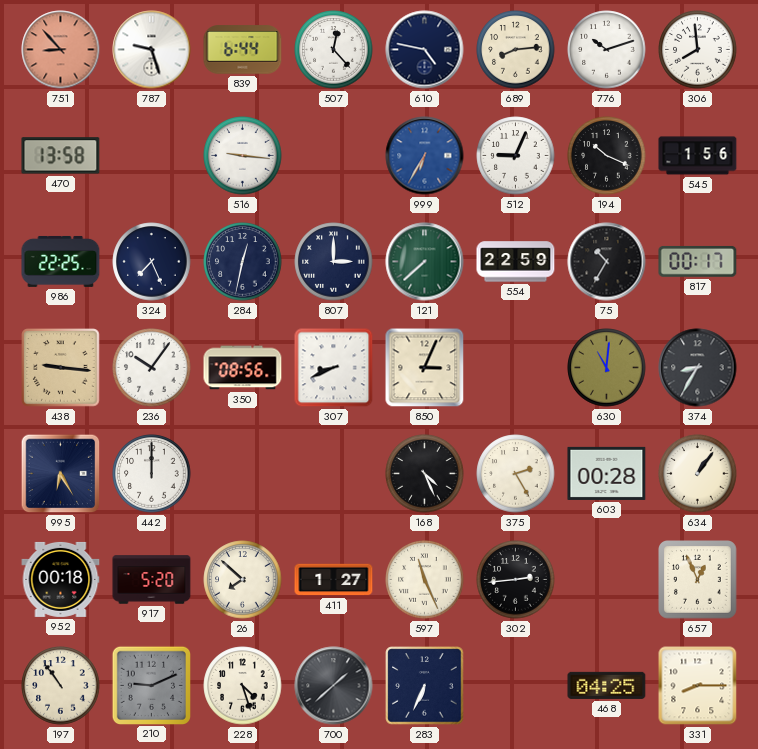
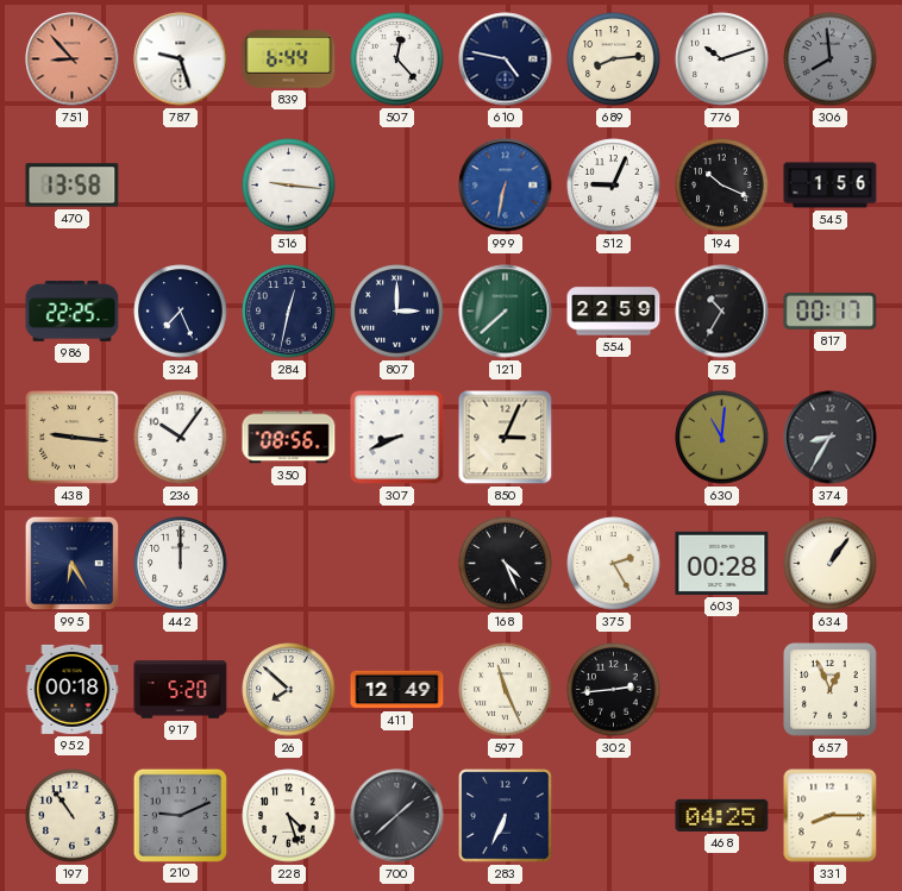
306 dial: white -> grey (831, 59)
999: 6:35 -> 6:32 (506, 186)
411: 1:27 -> 12:49 (397, 690)
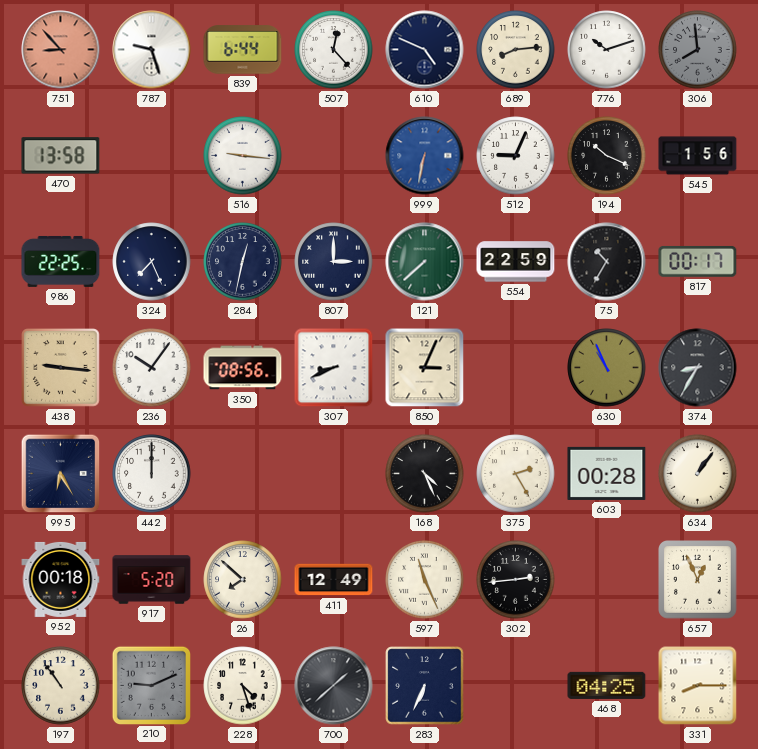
610: 4:47 -> 4:49 (425, 50)
630: 11:01 -> 10:56 (607, 368)
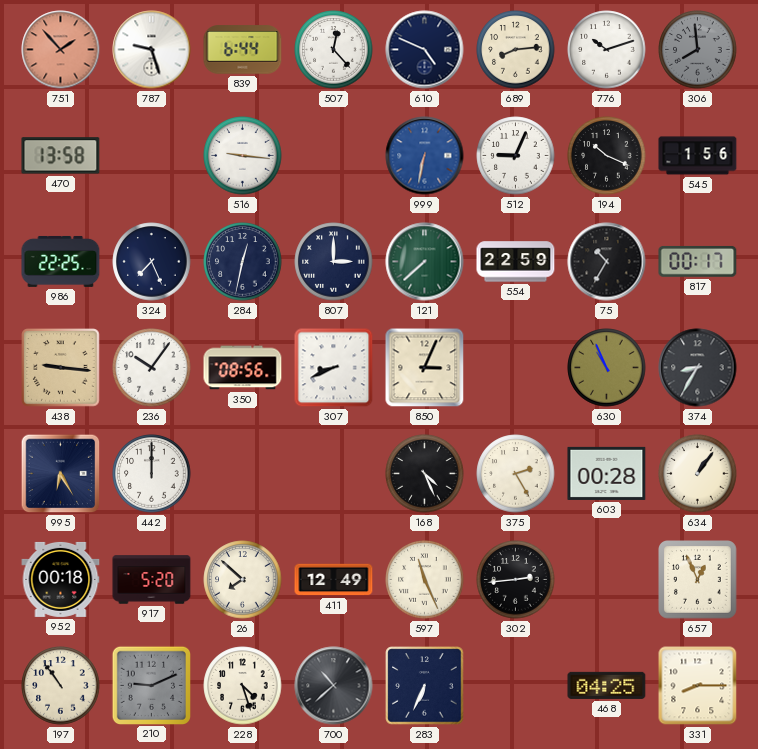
751: 8:53 -> 1:53 (61, 50)
700: 1:38 -> 10:38 (334, 686)
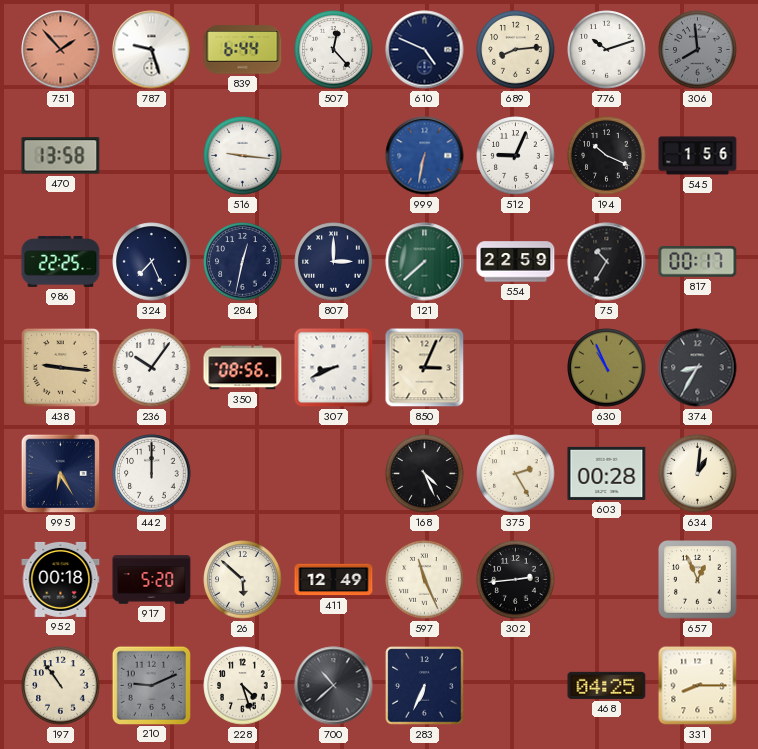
634: 1:06 -> 1:01 (698, 474)
26: 7:52 -> 5:52 (243, 580)
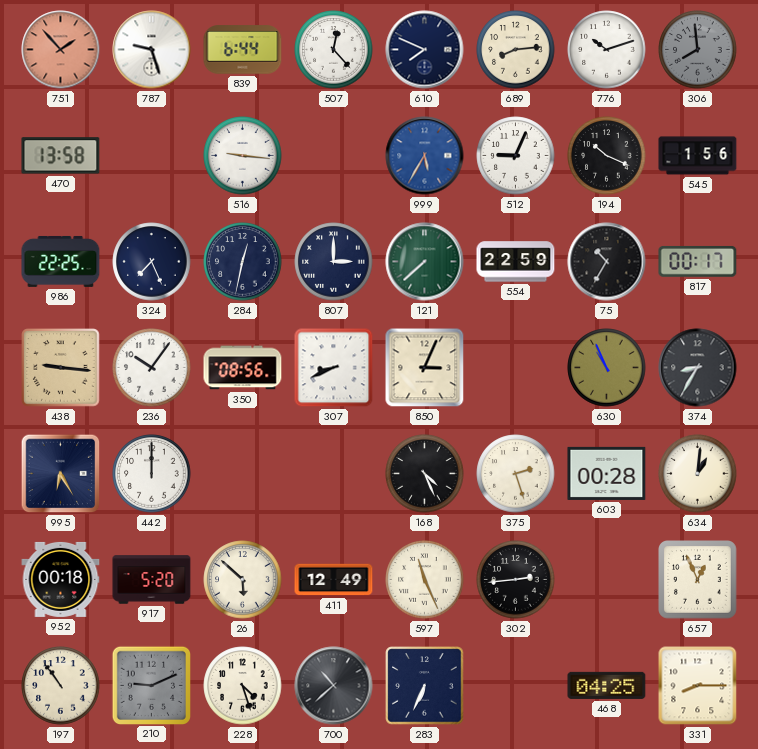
610: 4:49 -> 7:49 (425, 50)
999: 6:32 -> 5:35 (425, 156)
375: 2:25 -> 2:27 (516, 474)
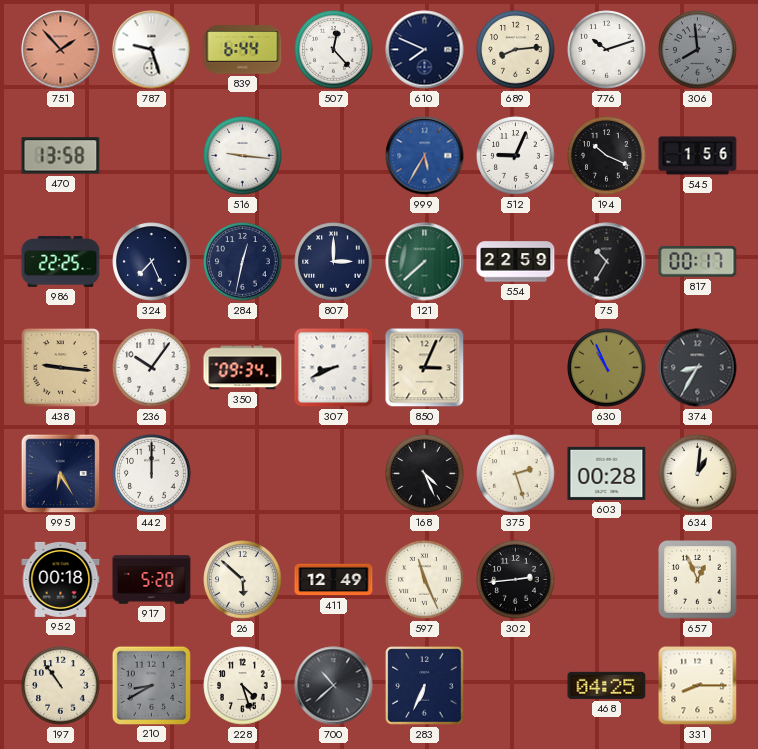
350: 08:56 -> 09:34 (243, 368)
210: 9:11 -> 8:40 (151, 685)
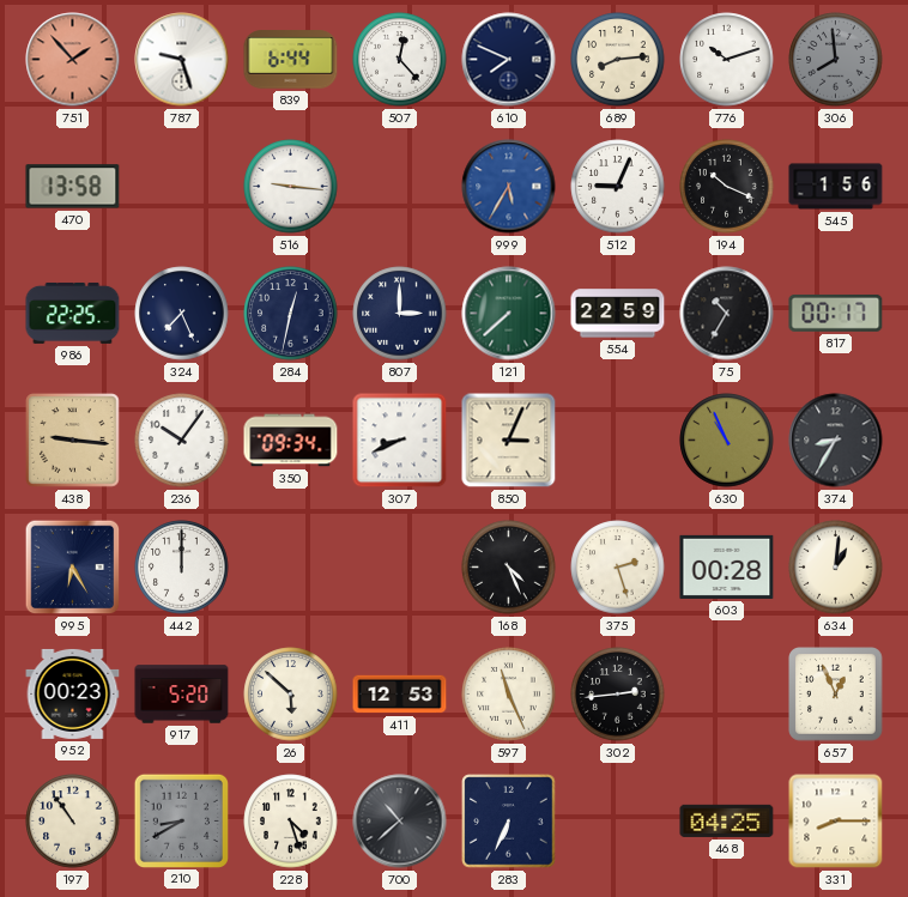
952: 00:18 -> 00:23 (73, 693)
411: 12:49 -> 12:53 (400, 695)
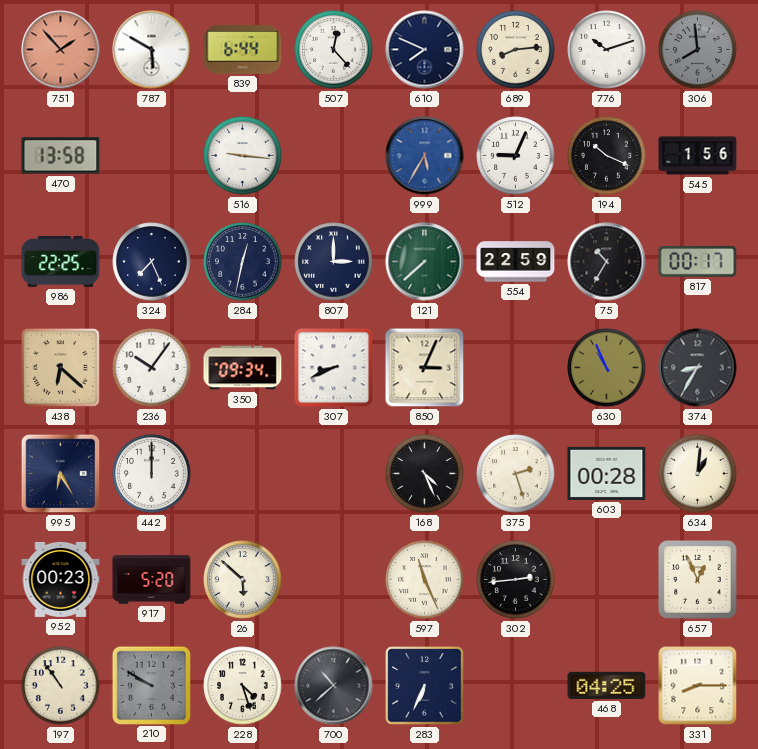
787: 9:27 -> 5:50 (152, 50)
438: 9:16 -> 6:22 (61, 368)
411: 12:53 -> none (400, 695)
210: 8:40 -> 9:50 (151, 685)
